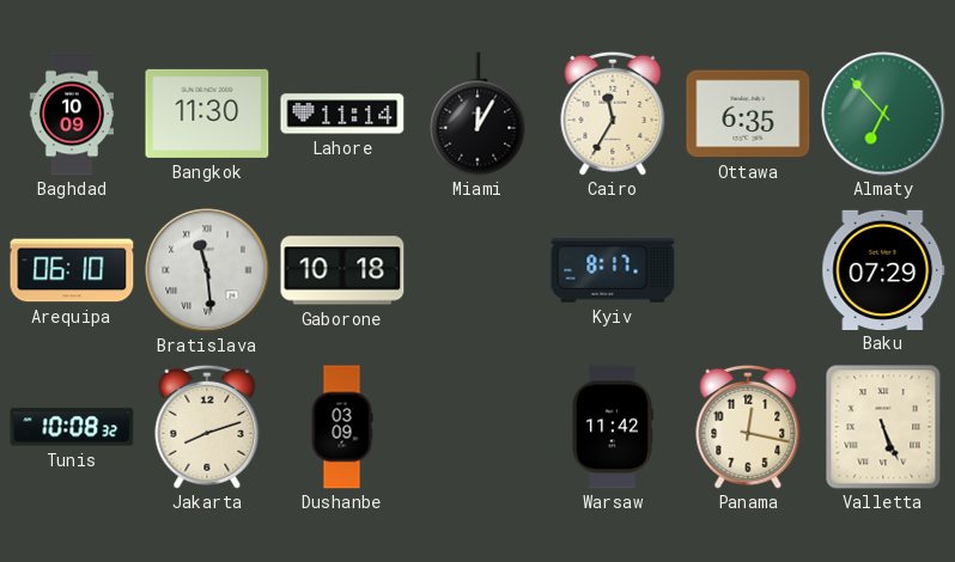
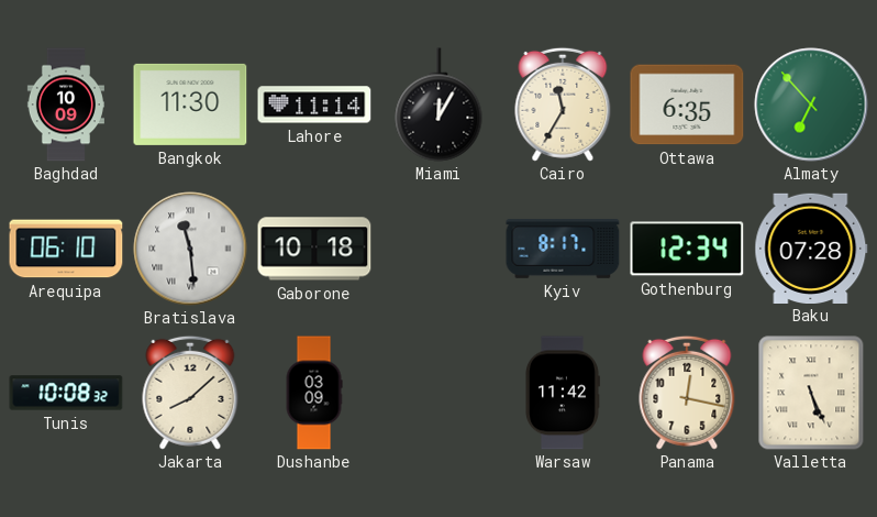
Gothenburg: none -> 12:34 (687, 249)
Baku: 07:29 -> 07:28 (811, 248)
Jakarta: 8:12 -> 8:08 (190, 393)
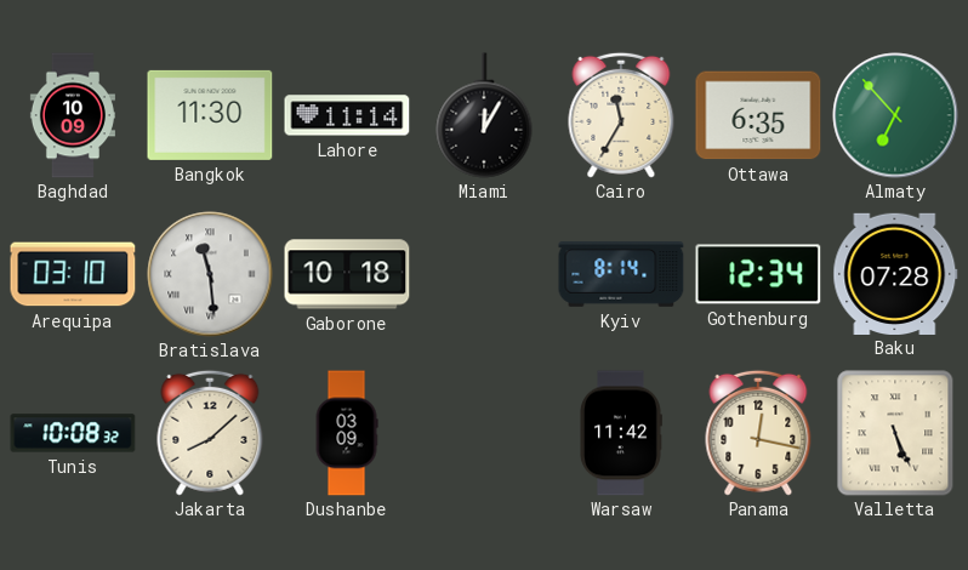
Arequipa: 06:10 -> 03:10 (73, 274)
Kyiv: 8:17 -> 8:14 (621, 275)
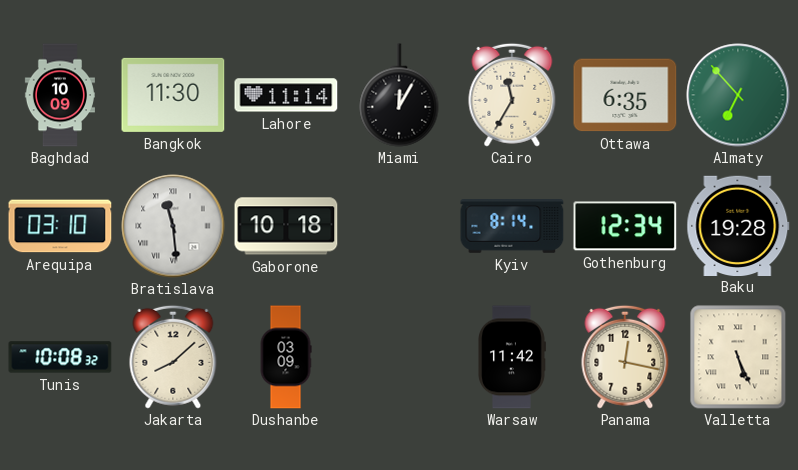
Baku: 07:28 -> 19:28 (738, 225)
